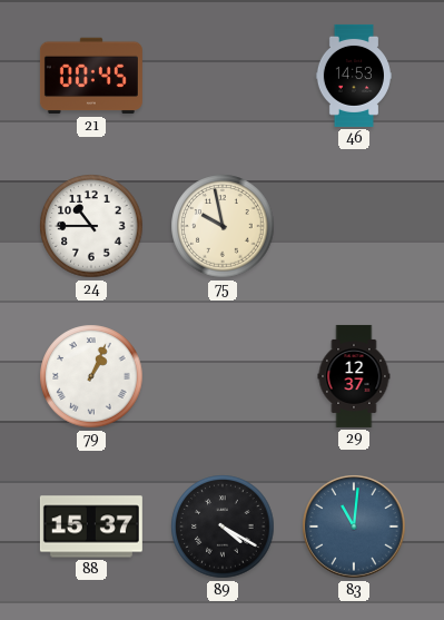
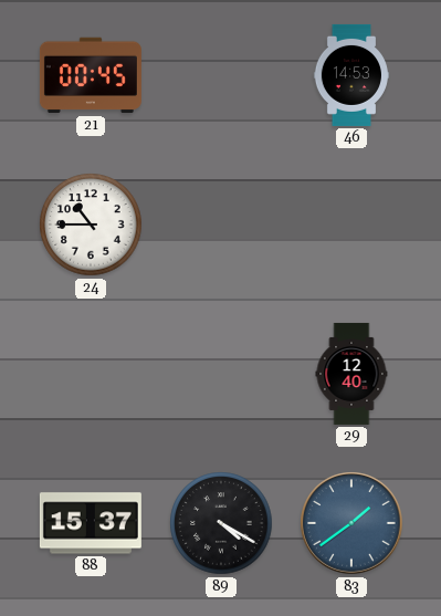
75: 9:58 -> none (223, 226)
79: 1:04 -> none (91, 376)
29: 12:37 -> 12:40 (351, 374)
83: 11:01 -> 1:39 (351, 523)
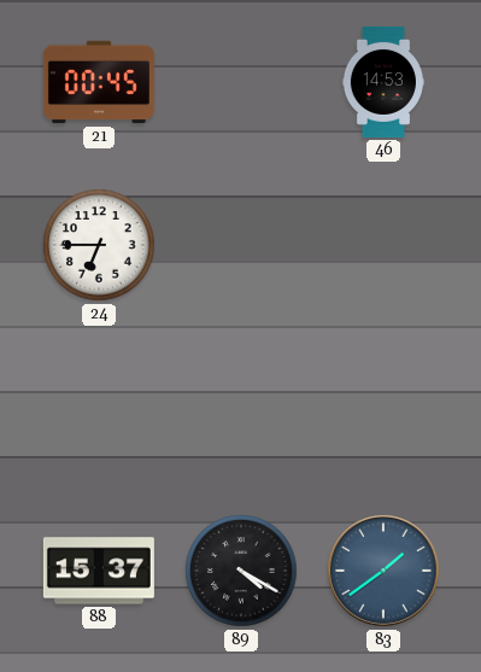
24: 10:45 -> 6:45 (99, 245)
29: 12:40 -> none (351, 374)
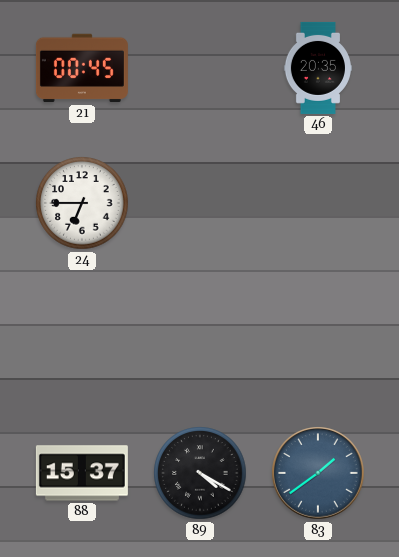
46: 14:53 -> 20:35 (318, 68)
